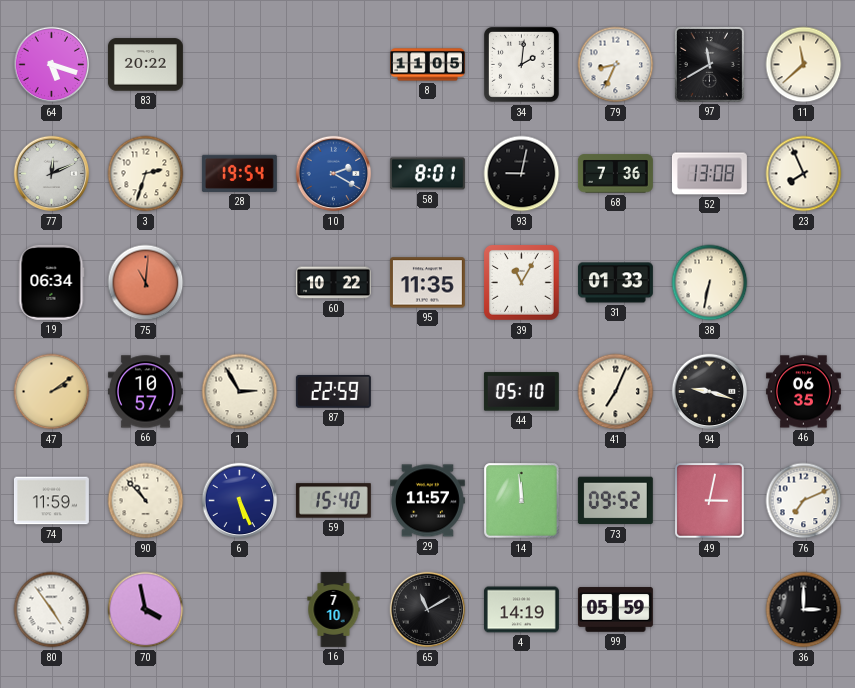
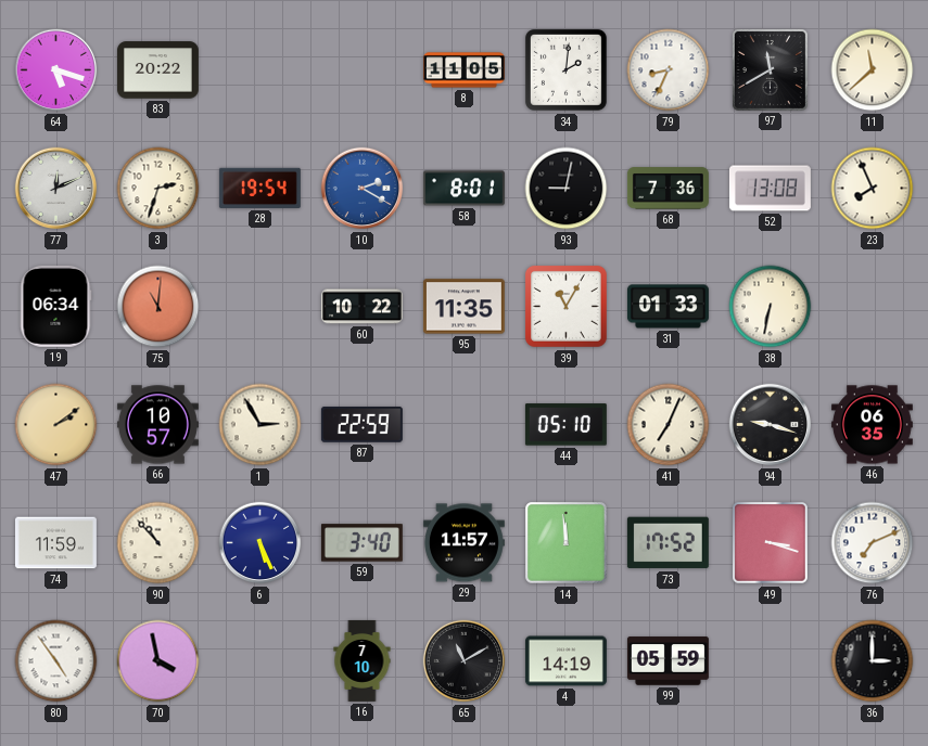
59: 15:40 -> 3:40 (361, 543)
73: 09:52 -> 17:52 (668, 543)
49: 3:02 -> 3:18 (771, 543)
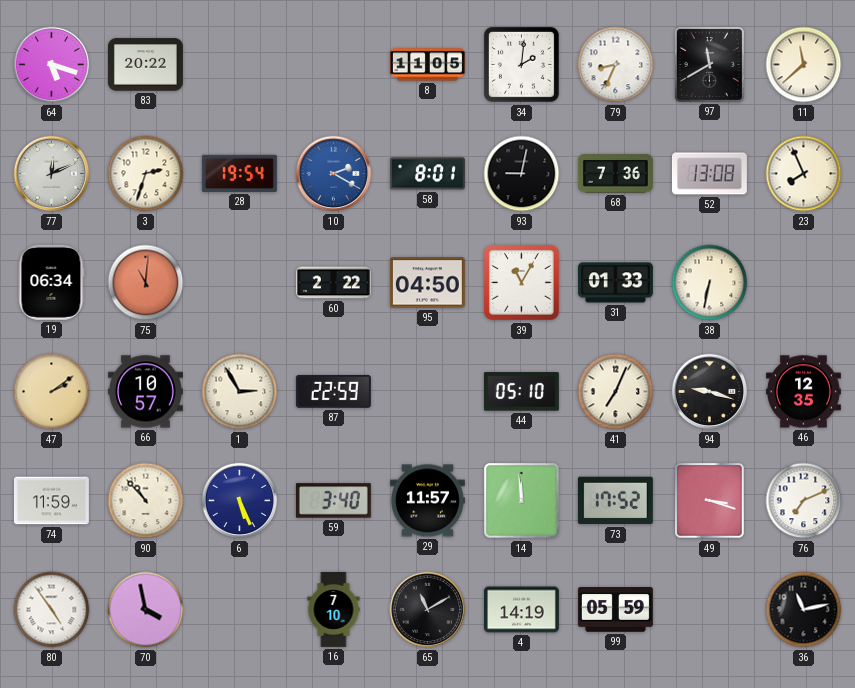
60: 10:22 -> 2:22 (333, 283)
95: 11:35 -> 04:50 (427, 283)
46: 06:35 -> 12:35 (803, 392)
36: 3:00 -> 11:13 (804, 610)
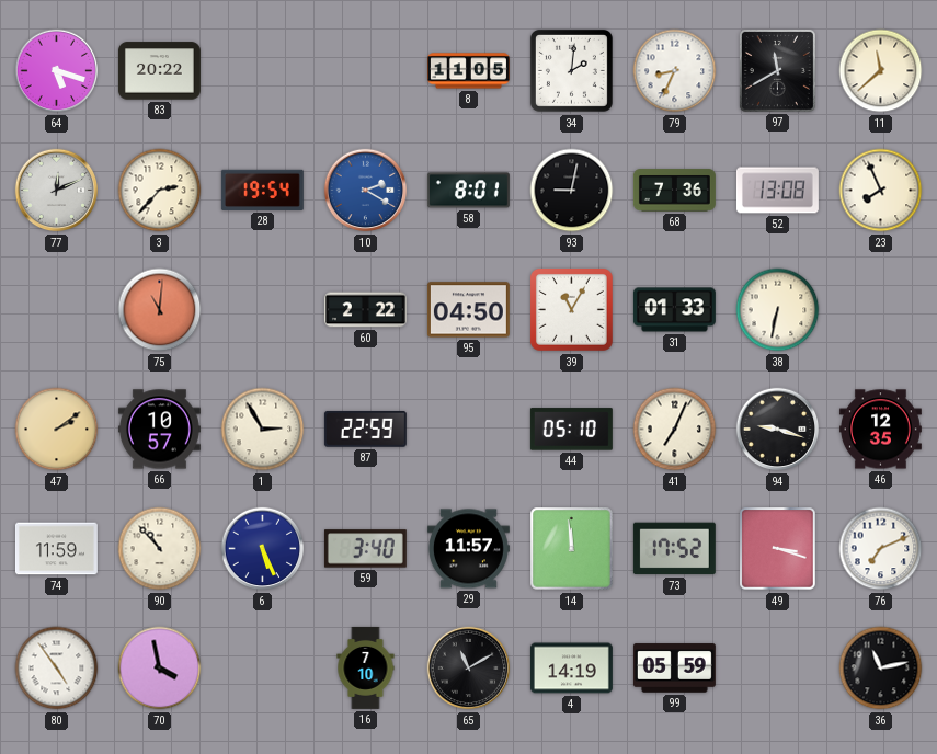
3: 2:33 -> 2:37 (160, 191)
19: 06:34 -> none (51, 282)
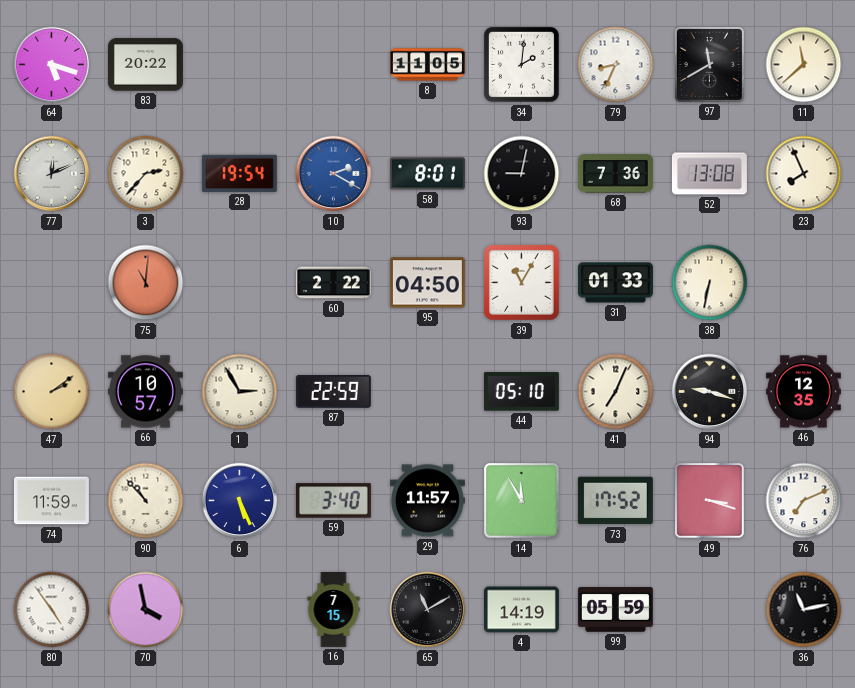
14: 11:59 -> 11:55 (522, 501)
16: 7:10 -> 7:15 (334, 609)
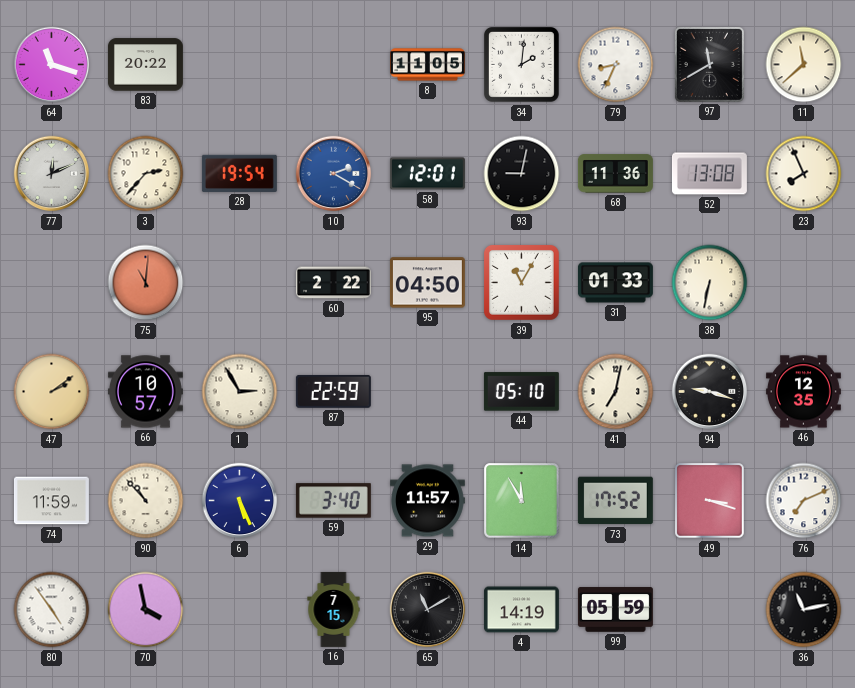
64: 5:18 -> 11:18 (52, 65)
58: 8:01 -> 12:01 (427, 174)
68: 7:36 -> 11:36 (615, 174)
41: 7:04 -> 7:02 (616, 392)
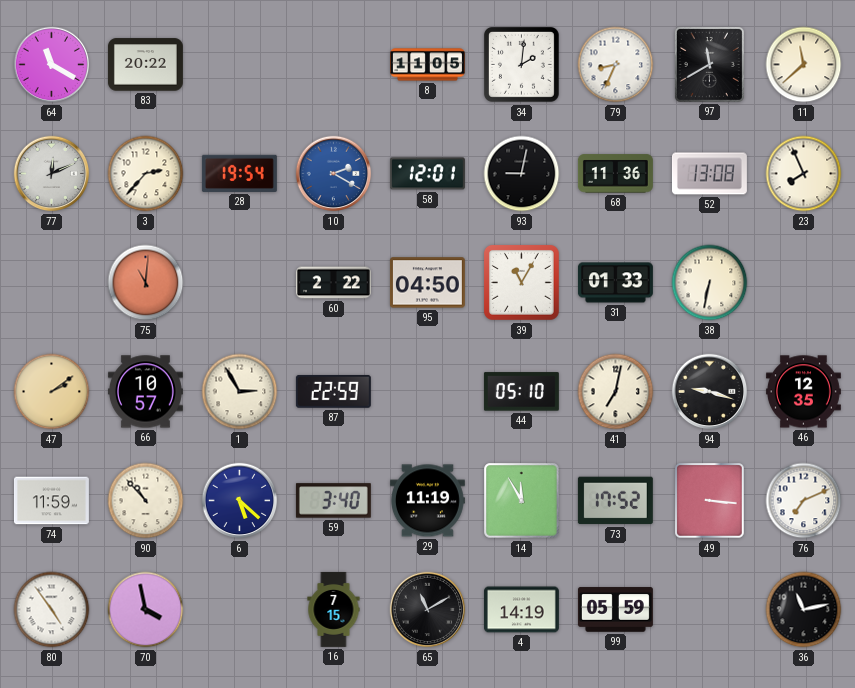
64: 11:18 -> 11:20 (52, 65)
6: 5:26 -> 5:22 (240, 501)
29: 11:57 -> 11:19 (427, 501)
49: 3:18 -> 3:16 (710, 501)
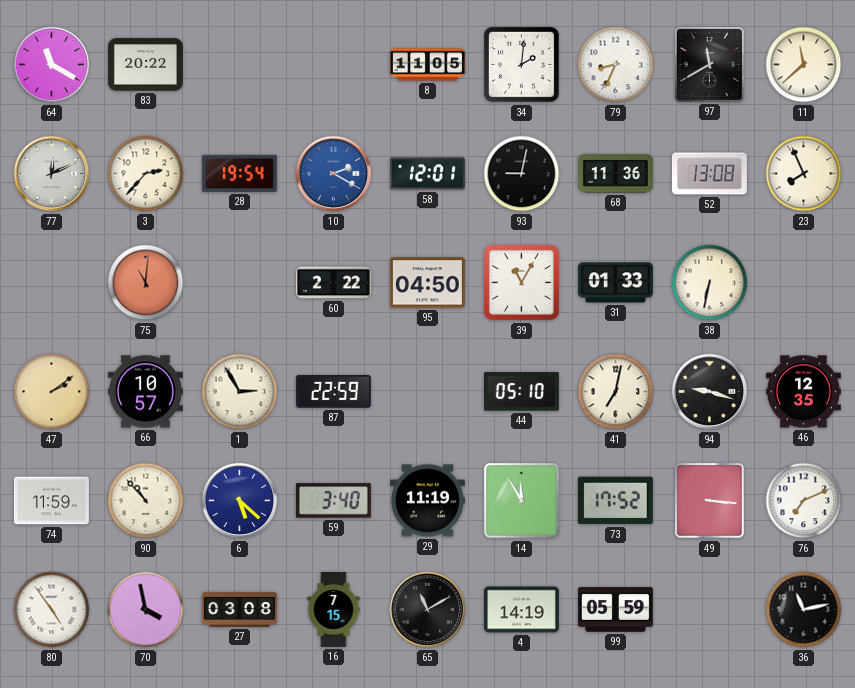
27: none -> 03:08 (239, 609)
